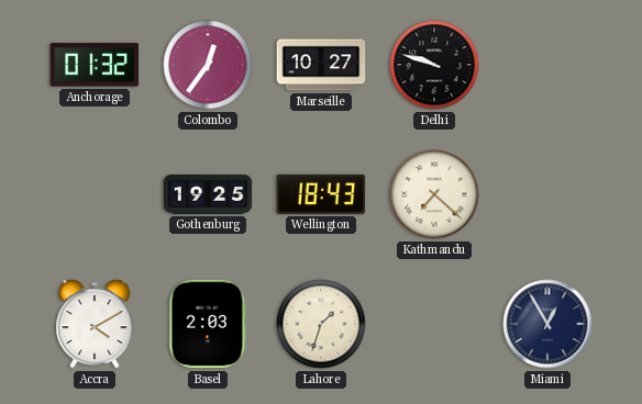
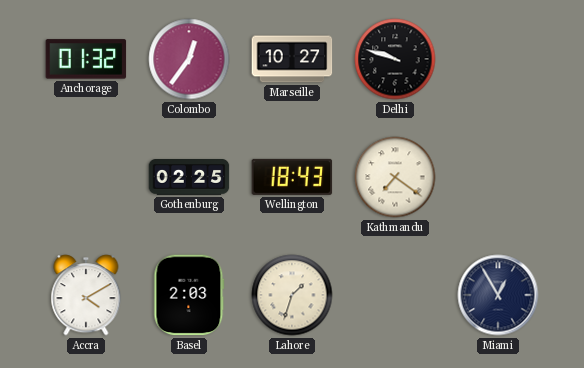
Gothenburg: 19:25 -> 02:25 (189, 178)
Kathmandu: 7:22 -> 7:21 (395, 177)
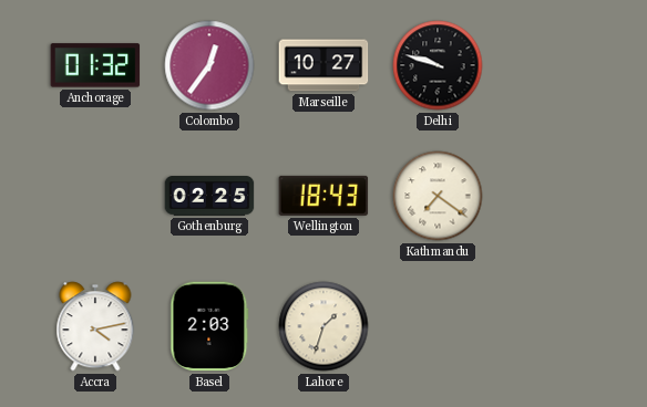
Accra: 4:10 -> 4:13 (95, 326)
Miami: 12:55 -> none (498, 295)
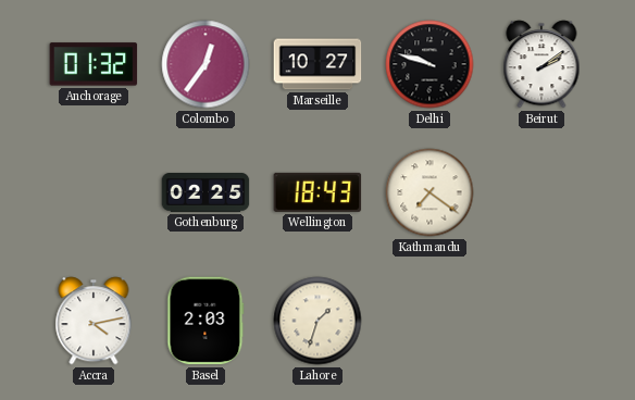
Beirut: none -> 2:09 (541, 64)
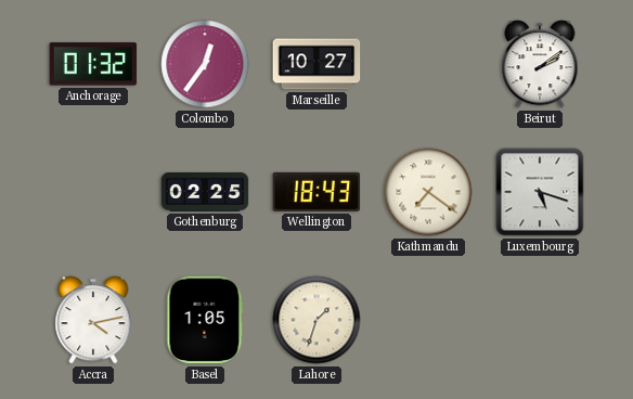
Delhi: 9:48 -> none (429, 64)
Luxembourg: none -> 5:18 (540, 192)
Basel: 2:03 -> 1:05 (205, 320)
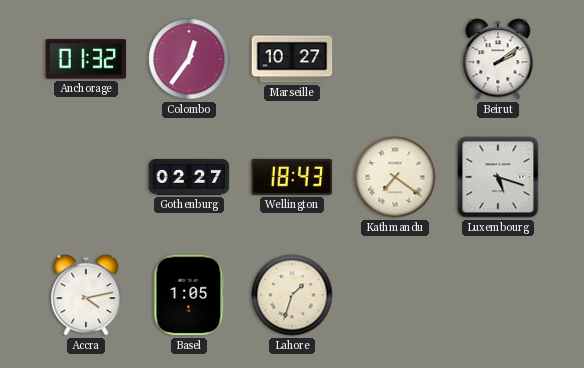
Gothenburg: 02:25 -> 02:27 (189, 178)
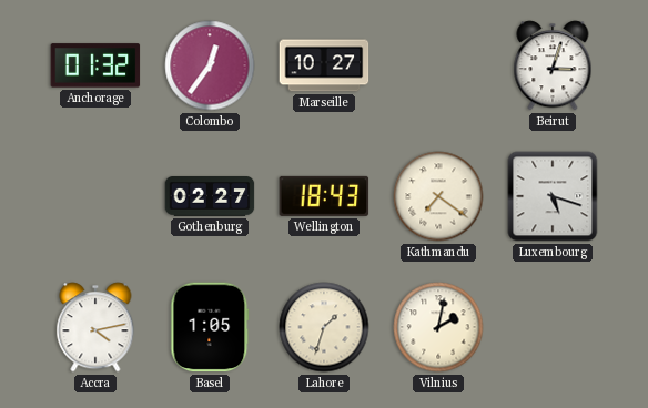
Beirut: 2:09 -> 3:03 (553, 65)
Vilnius: none -> 2:02 (438, 327)
